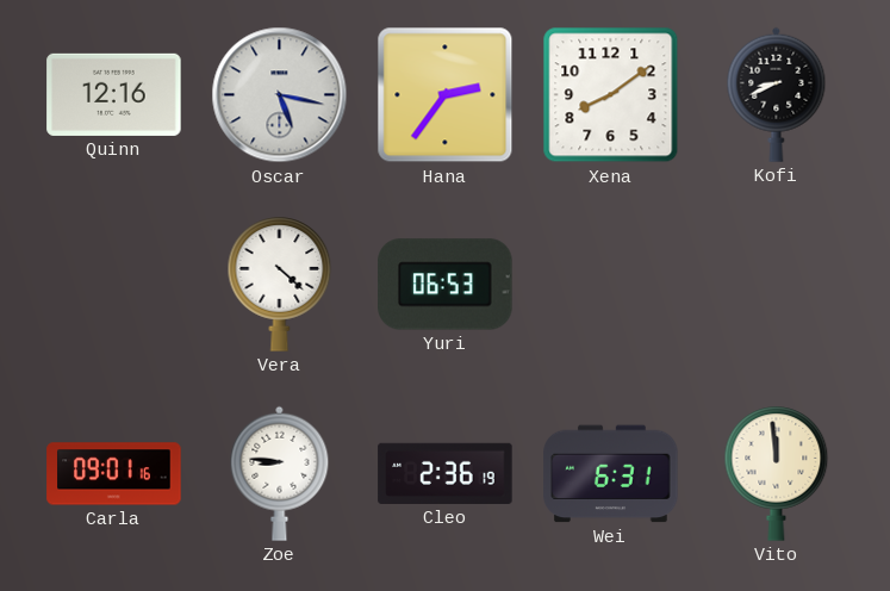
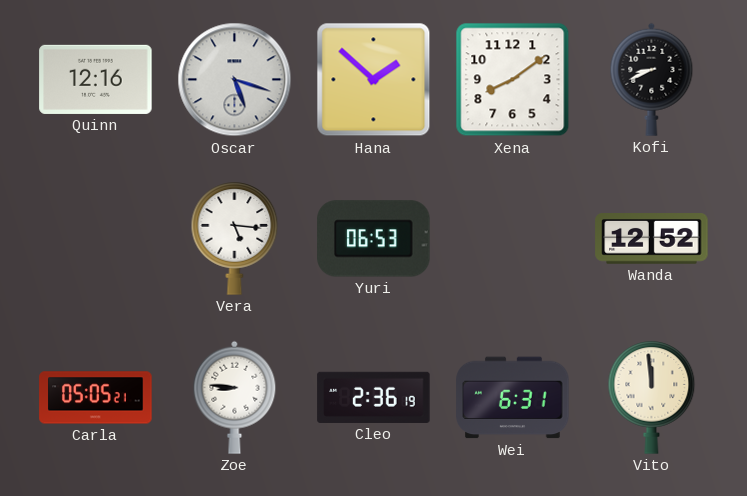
Oscar: 5:17 -> 5:18 (235, 80)
Hana: 2:36 -> 1:52 (374, 80)
Vera: 4:22 -> 5:16 (235, 239)
Wanda: none -> 12:52 (652, 239)
Carla: 09:01 -> 05:05 (96, 398)
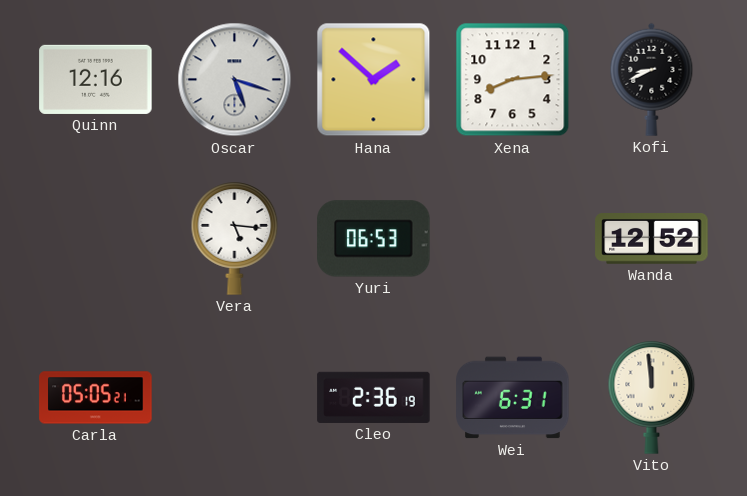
Xena: 8:09 -> 8:14 (513, 80)
Zoe: 8:46 -> none (235, 397)
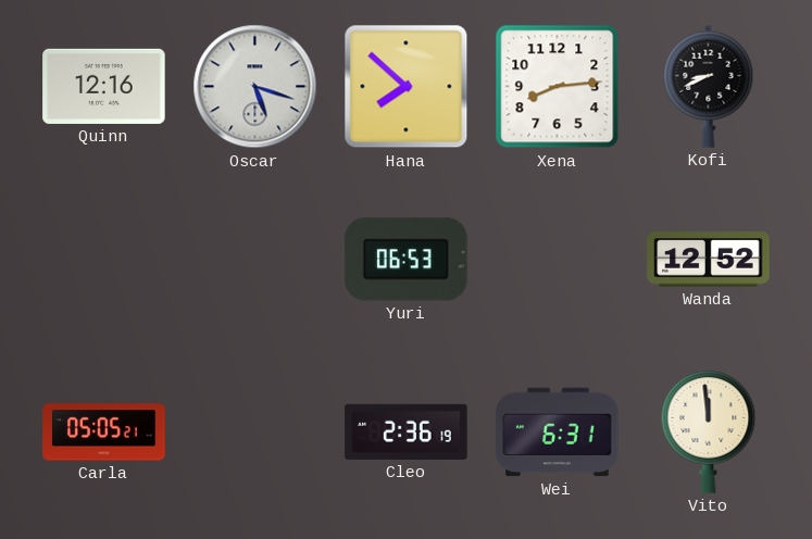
Hana: 1:52 -> 7:52 (407, 87)
Vera: 5:16 -> none (235, 239)
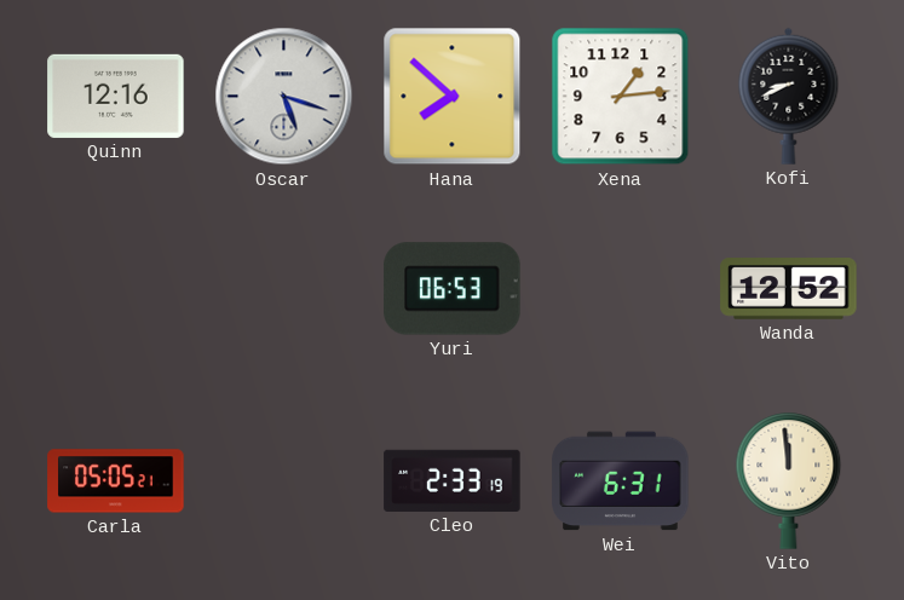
Xena: 8:14 -> 1:14 (621, 97)
Cleo: 2:36 -> 2:33 (453, 480)
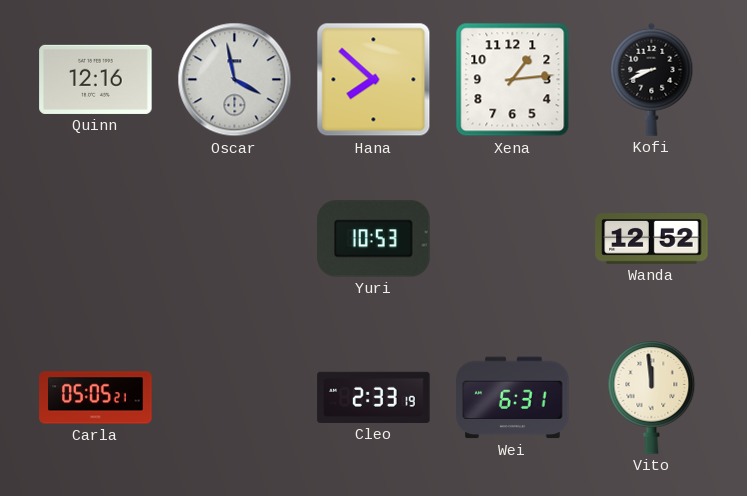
Oscar: 5:18 -> 3:58 (235, 80)
Yuri: 06:53 -> 10:53 (374, 239)
